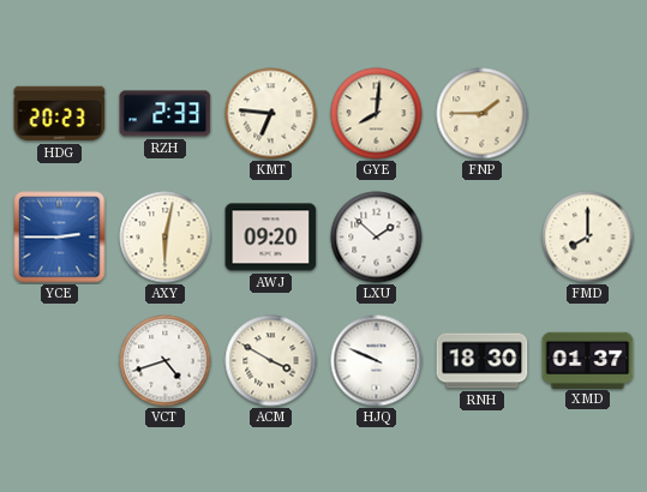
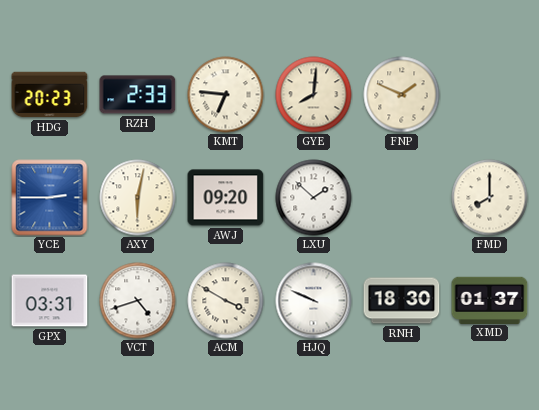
FNP: 1:45 -> 1:49 (402, 95)
GPX: none -> 03:31 (50, 301)
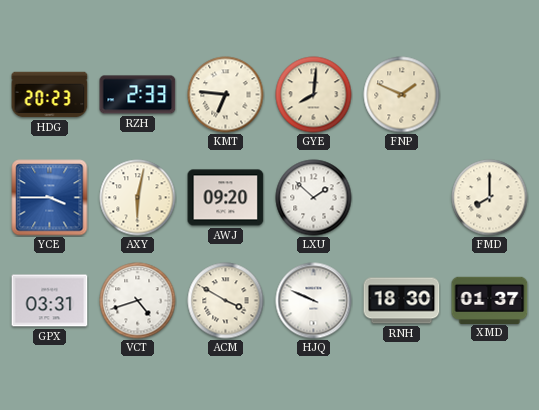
YCE: 2:45 -> 3:45 (50, 198)
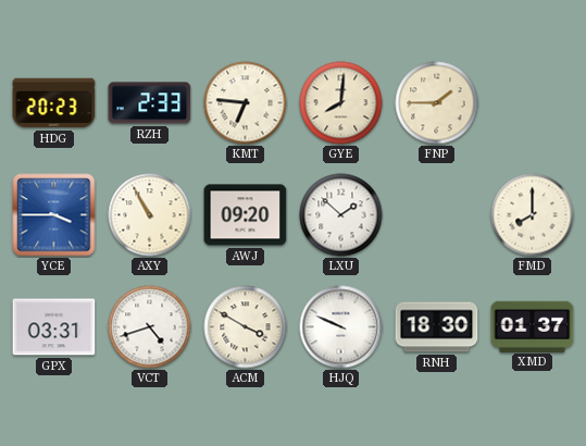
FNP: 1:49 -> 1:45 (437, 103)
AXY: 6:02 -> 10:55 (150, 215)
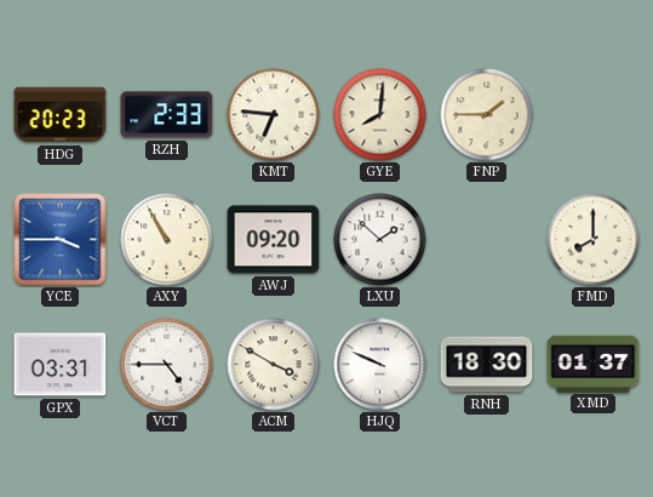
VCT: 4:42 -> 4:45 (167, 365)
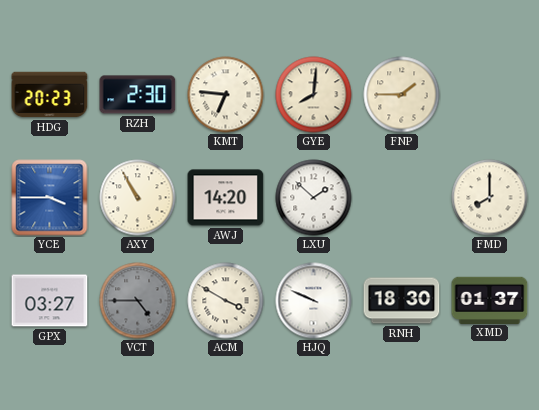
RZH: 2:33 -> 2:30 (138, 95)
AWJ: 09:20 -> 14:20 (226, 198)
GPX: 03:31 -> 03:27 (50, 301)
VCT dial: white -> grey (138, 301)
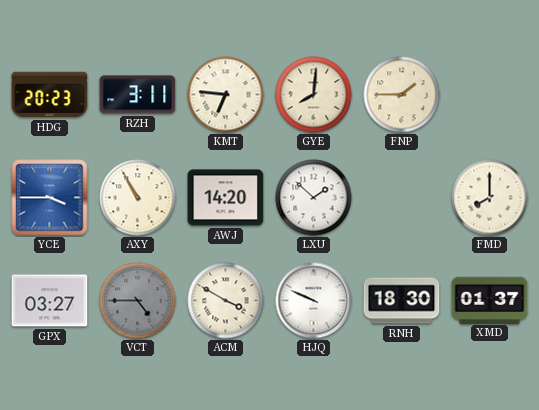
RZH: 2:30 -> 3:11 (138, 95)
